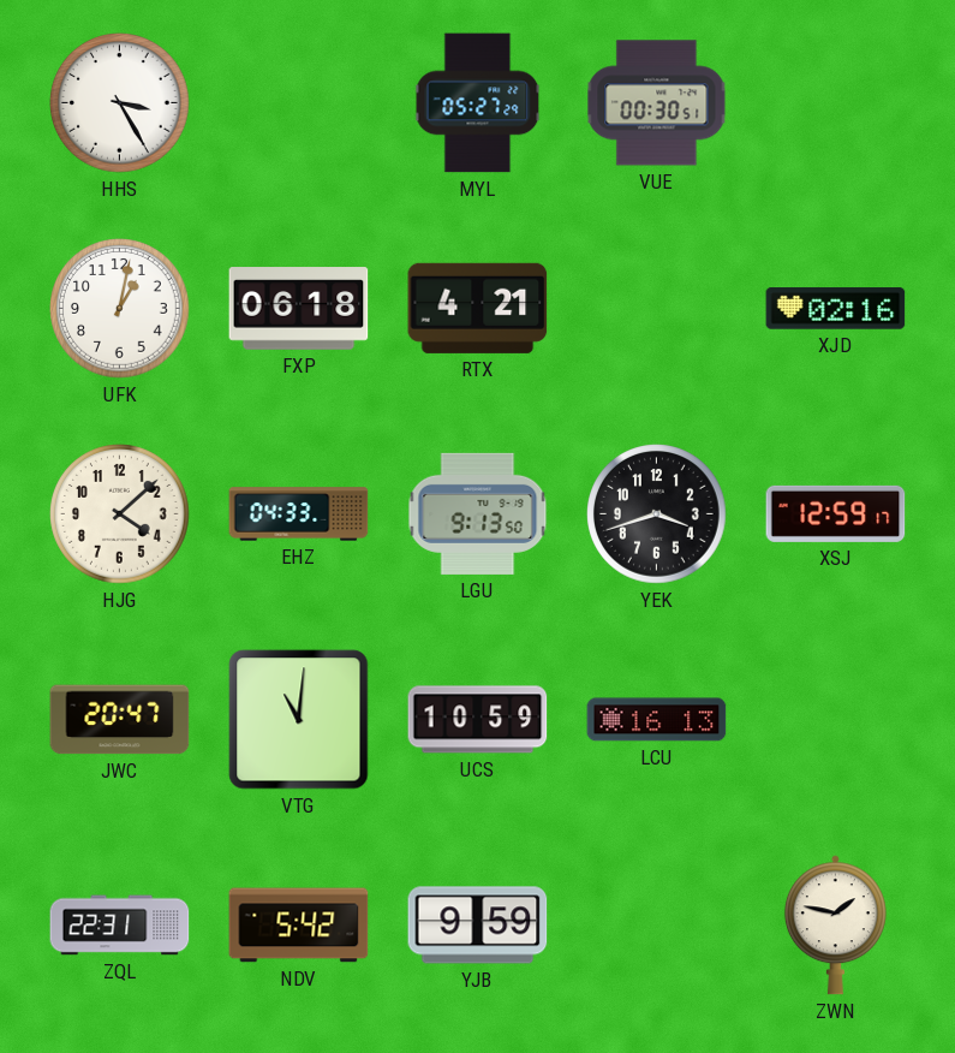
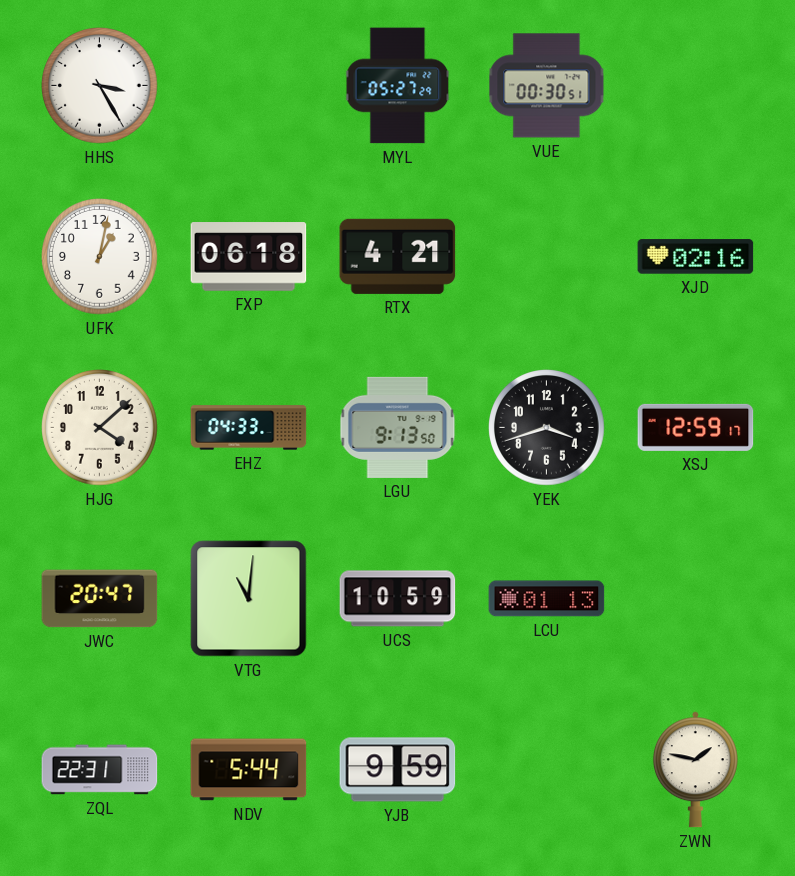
LCU: 16:13 -> 01:13 (547, 599)
NDV: 5:42 -> 5:44 (249, 770)
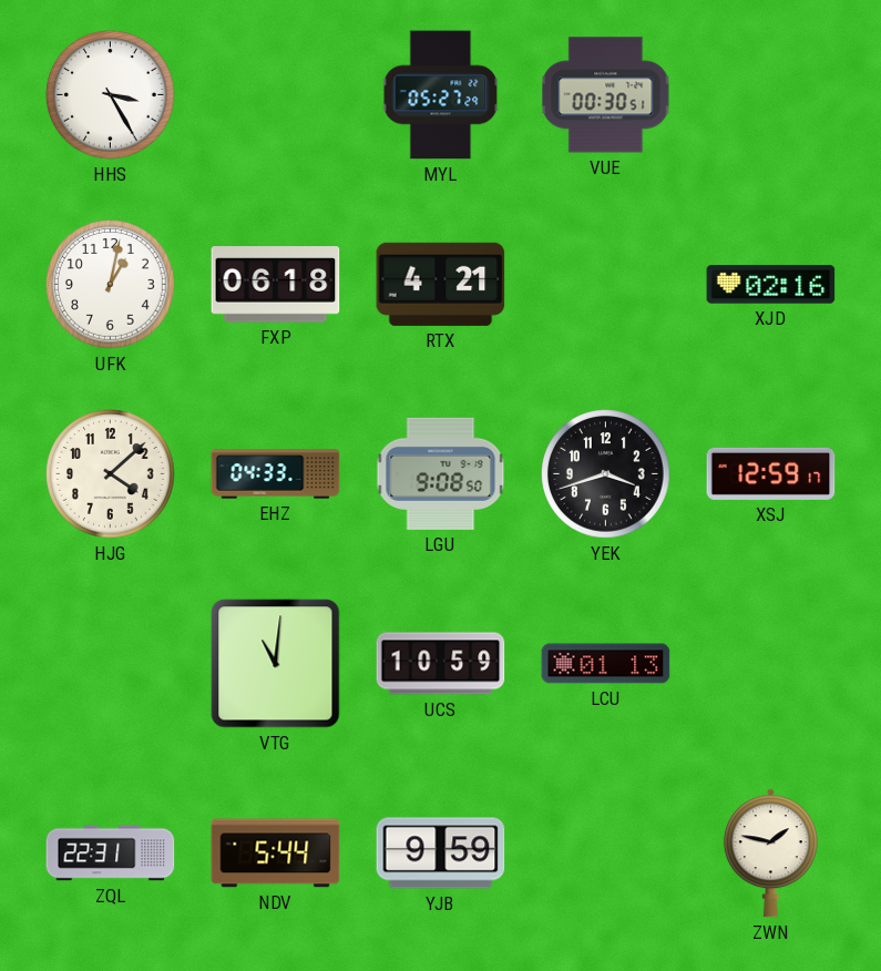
LGU: 9:13 -> 9:08 (441, 473)
JWC: 20:47 -> none (100, 599)
